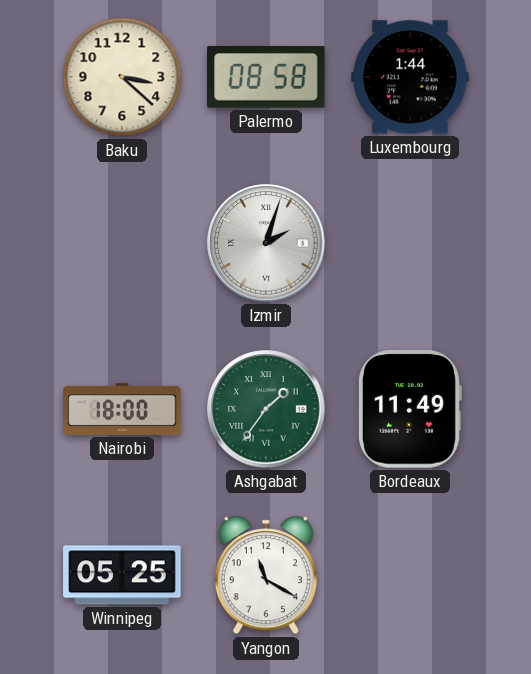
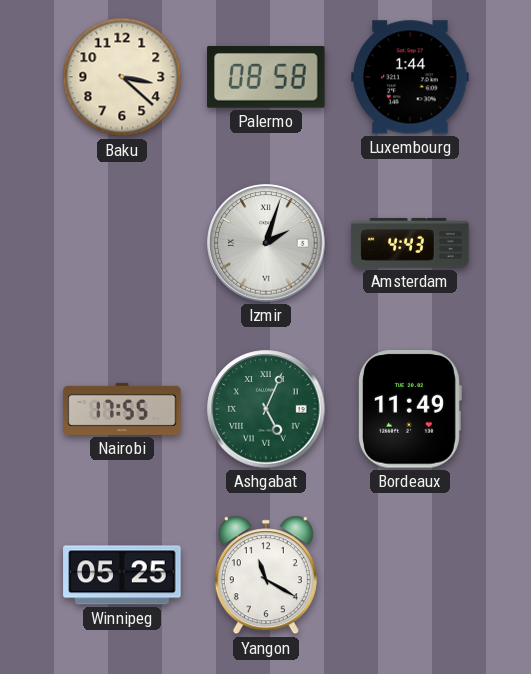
Amsterdam: none -> 4:43 (410, 243)
Nairobi: 18:00 -> 17:55 (122, 409)
Ashgabat: 1:36 -> 5:04 (266, 409)
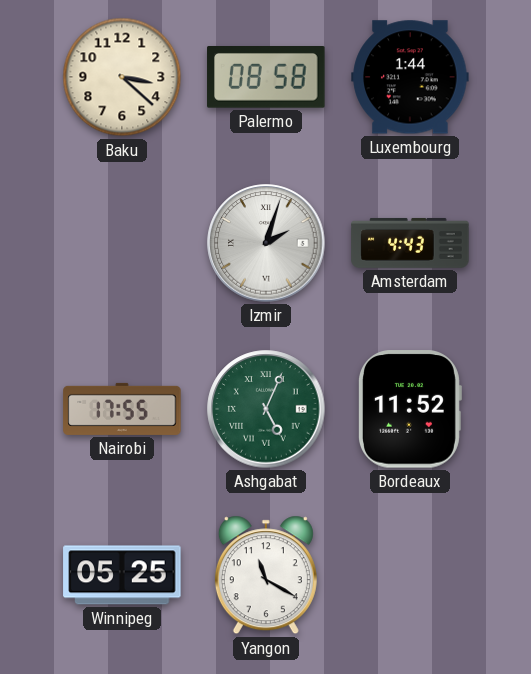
Bordeaux: 11:49 -> 11:52 (410, 409)
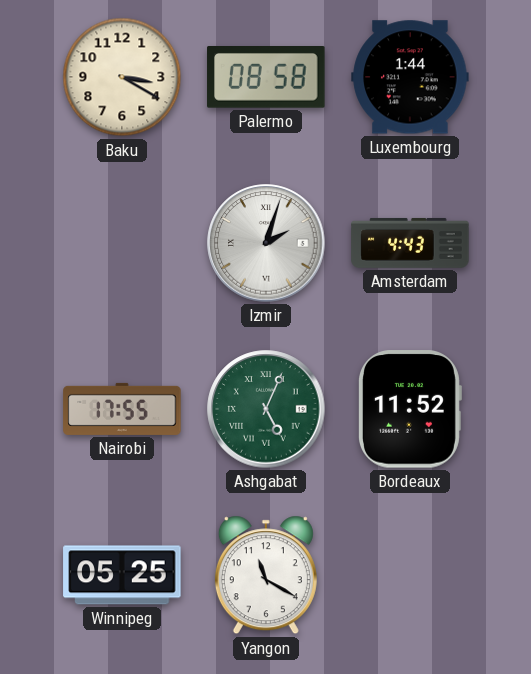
Baku: 3:22 -> 3:20 (122, 77)
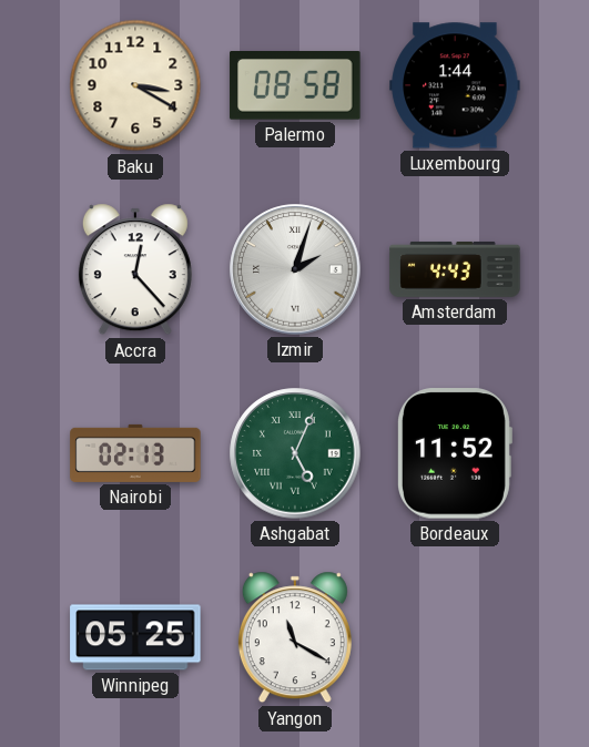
Accra: none -> 12:23 (135, 269)
Nairobi: 17:55 -> 02:13 (135, 453)
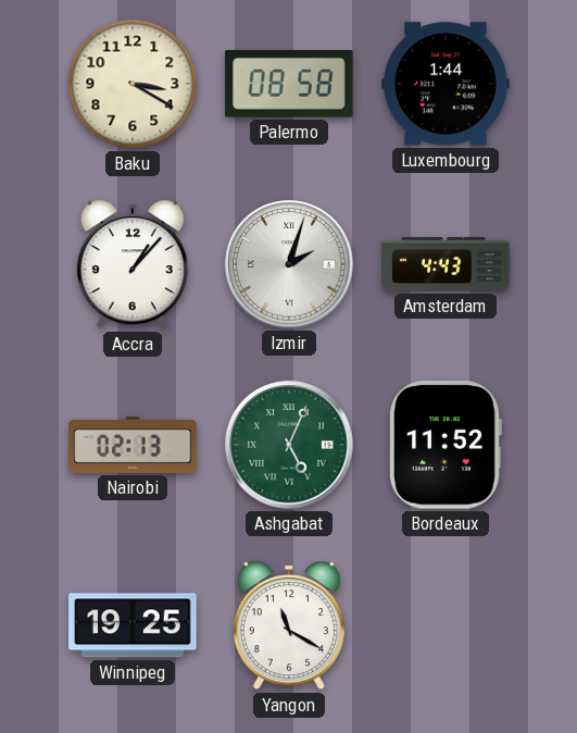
Accra: 12:23 -> 1:07 (133, 264)
Winnipeg: 05:25 -> 19:25 (133, 625)
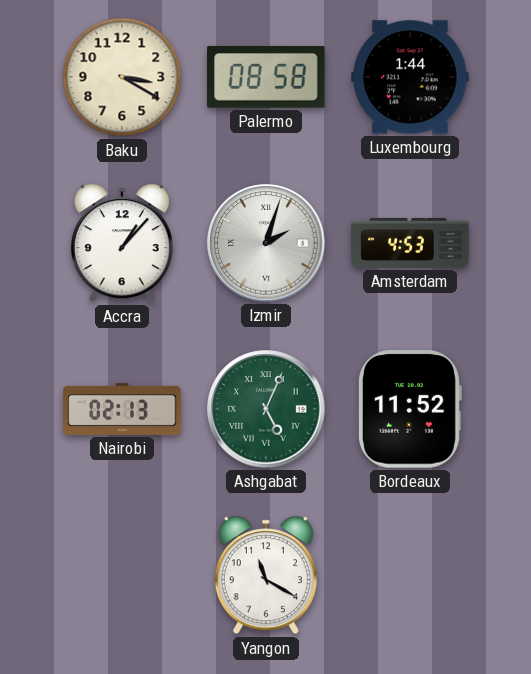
Amsterdam: 4:43 -> 4:53 (410, 243)
Winnipeg: 19:25 -> none (133, 625)
